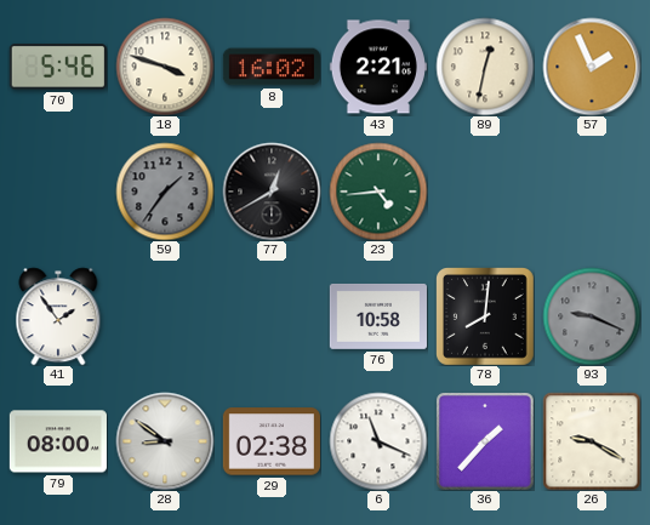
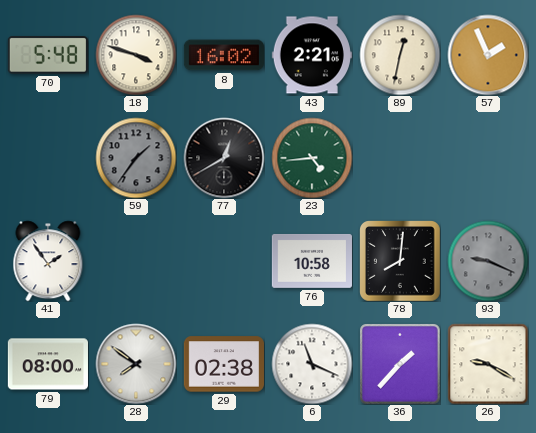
70: 5:46 -> 5:48 (48, 55)
28: 8:51 -> 7:51 (136, 364)
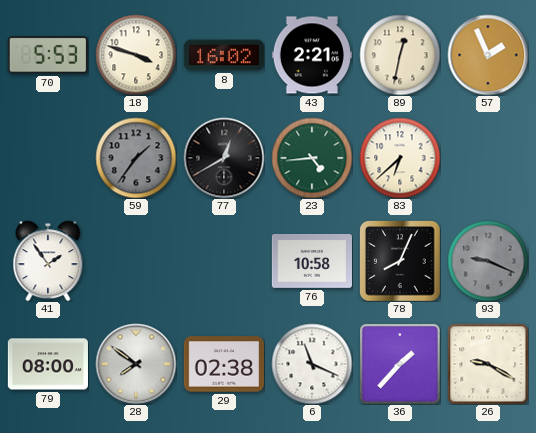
70: 5:48 -> 5:53 (48, 55)
83: none -> 6:38 (400, 158)
78: 8:01 -> 8:04 (400, 261)
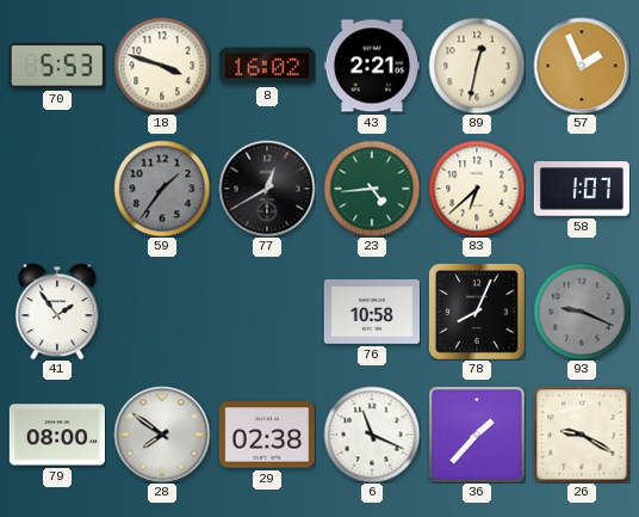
58: none -> 1:07 (582, 189)
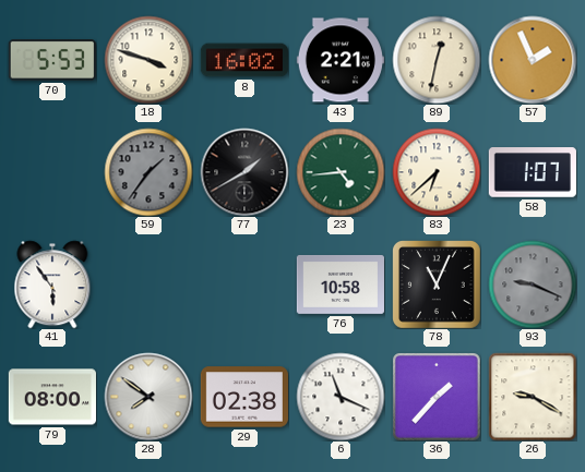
77: 12:40 -> 1:40 (244, 172)
41: 1:54 -> 5:54 (52, 285)
78: 8:04 -> 11:04 (437, 285)
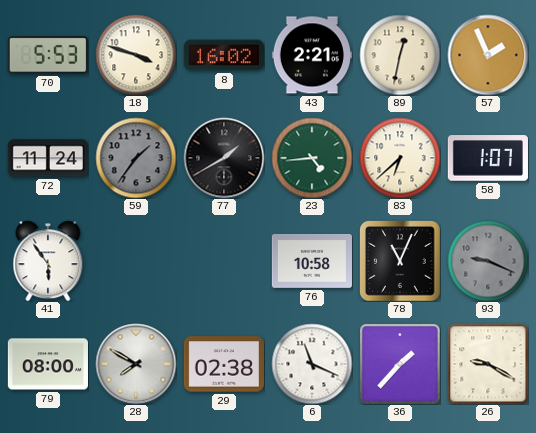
72: none -> 11:24 (48, 158)
28: 7:51 -> 7:50 (136, 364)
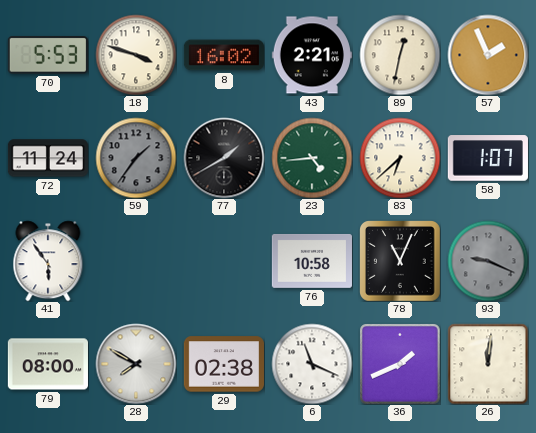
36: 1:37 -> 1:41 (400, 364)
26: 9:20 -> 12:01 (488, 364)
